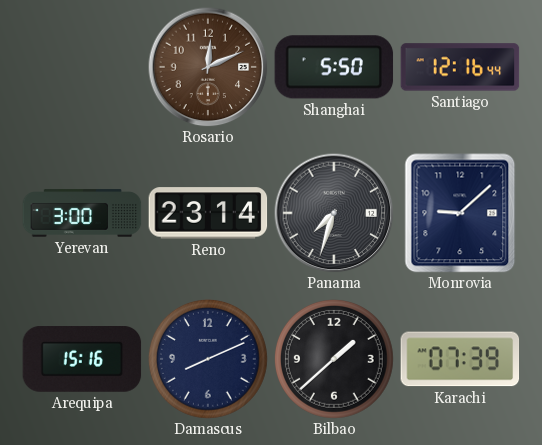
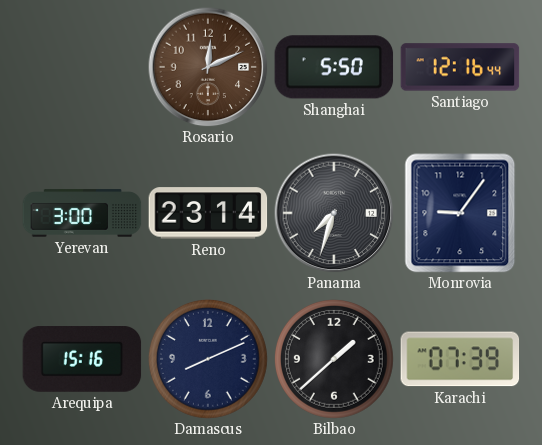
Monrovia: 9:08 -> 9:06 (460, 213)
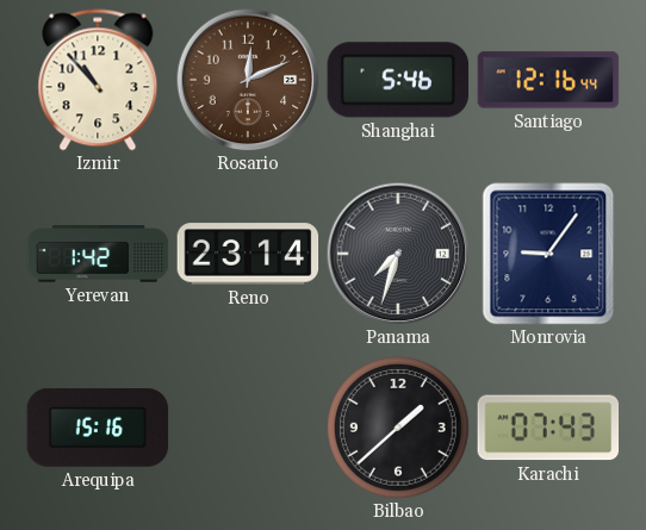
Izmir: none -> 10:53 (98, 80)
Shanghai: 5:50 -> 5:46 (398, 80)
Yerevan: 3:00 -> 1:42 (98, 254)
Damascus: 8:11 -> none (208, 359)
Karachi: 07:39 -> 07:43 (548, 428)
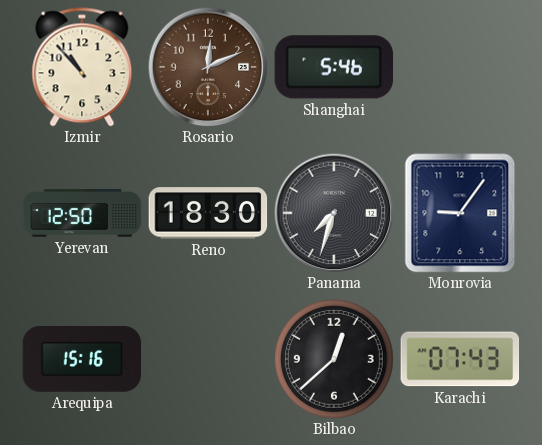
Santiago: 12:16 -> none (548, 80)
Yerevan: 1:42 -> 12:50 (82, 213)
Reno: 23:14 -> 18:30 (208, 213)
Bilbao: 1:38 -> 12:38 (334, 359)
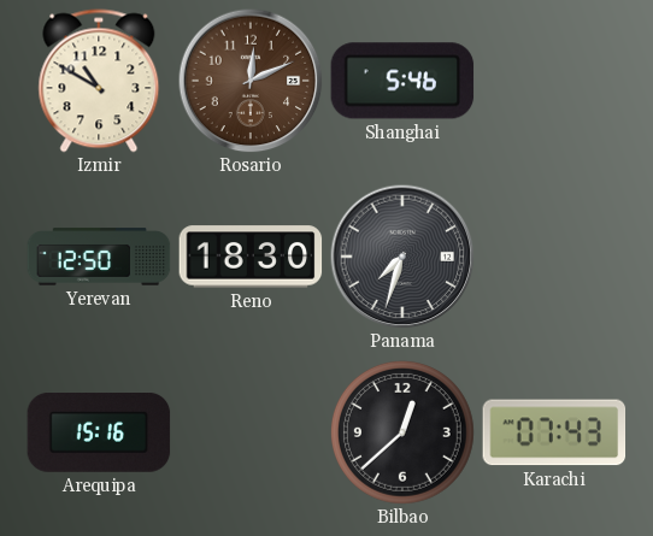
Izmir: 10:53 -> 10:50 (99, 81)
Monrovia: 9:06 -> none (460, 213)
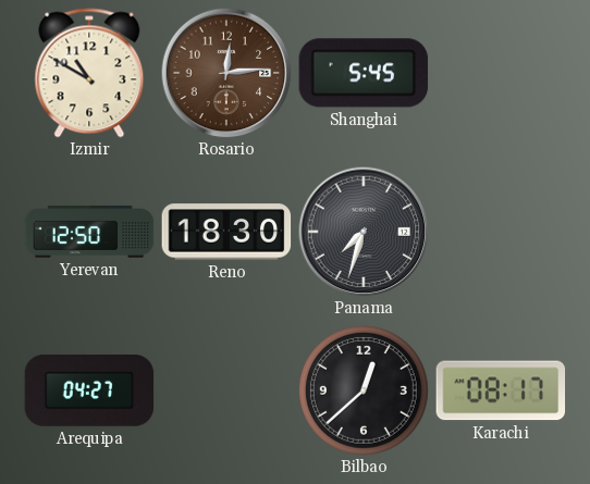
Rosario: 12:11 -> 12:14 (226, 73)
Shanghai: 5:46 -> 5:45 (364, 73)
Arequipa: 15:16 -> 04:27 (89, 392)
Karachi: 07:43 -> 08:17 (501, 390)
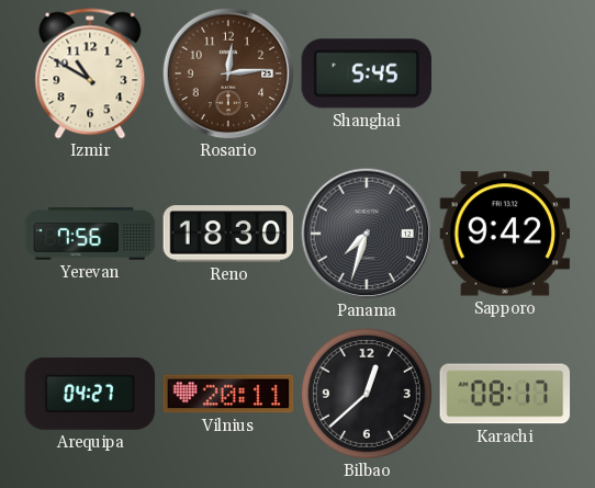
Yerevan: 12:50 -> 7:56 (90, 234)
Sapporo: none -> 9:42 (505, 234)
Vilnius: none -> 20:11 (228, 394)
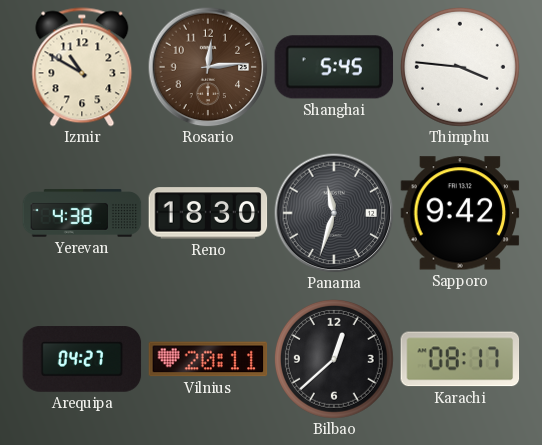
Thimphu: none -> 3:46 (460, 67)
Yerevan: 7:56 -> 4:38 (82, 213)
Panama: 7:33 -> 11:33 (334, 213)
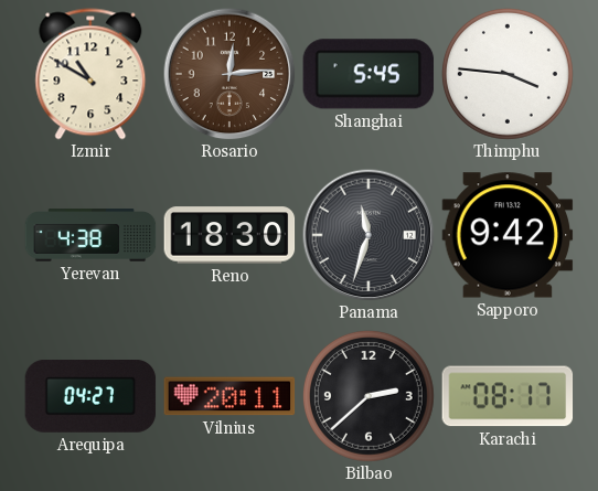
Bilbao: 12:38 -> 2:38 (369, 396)
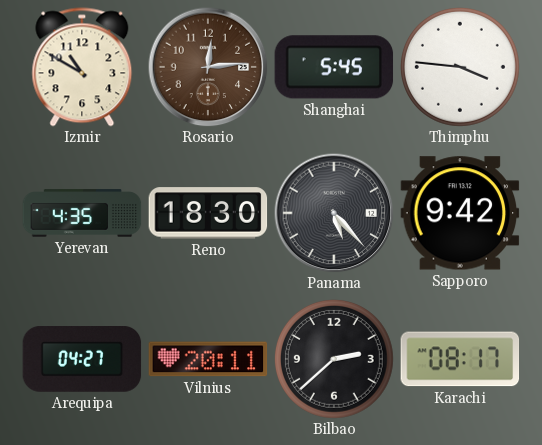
Yerevan: 4:38 -> 4:35 (82, 213)
Panama: 11:33 -> 5:23 (334, 213)
